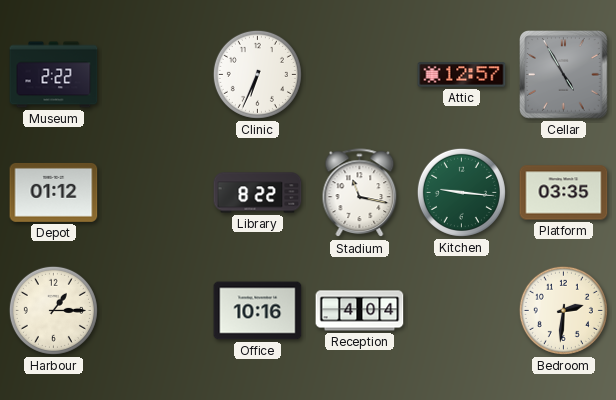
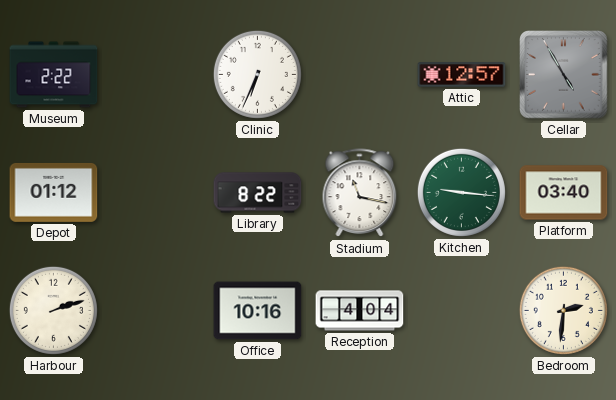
Platform: 03:35 -> 03:40 (564, 193)
Harbour: 1:15 -> 2:12 (53, 310)
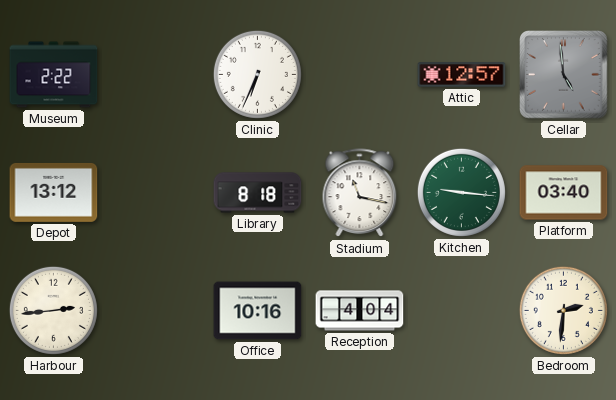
Cellar: 4:55 -> 4:59 (564, 75)
Depot: 01:12 -> 13:12 (54, 192)
Library: 8:22 -> 8:18 (258, 193)
Harbour: 2:12 -> 2:44 (53, 310)
